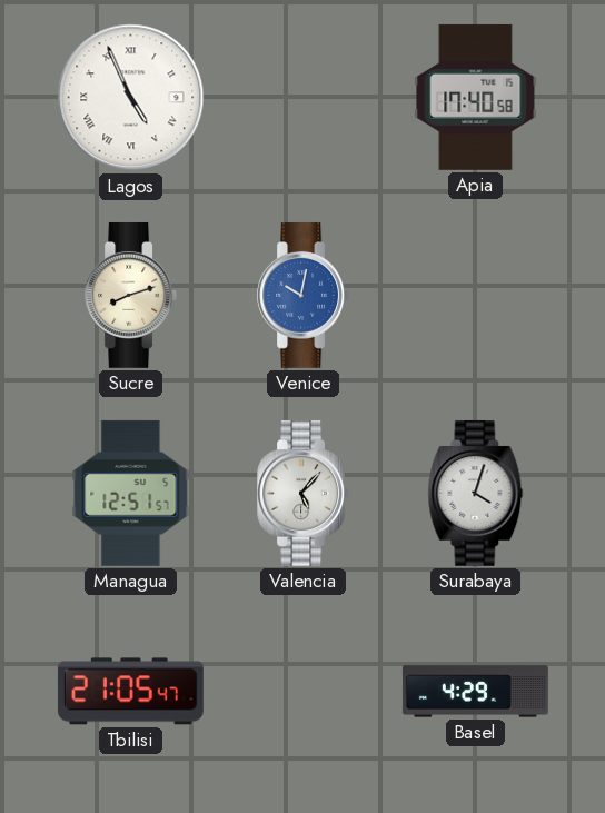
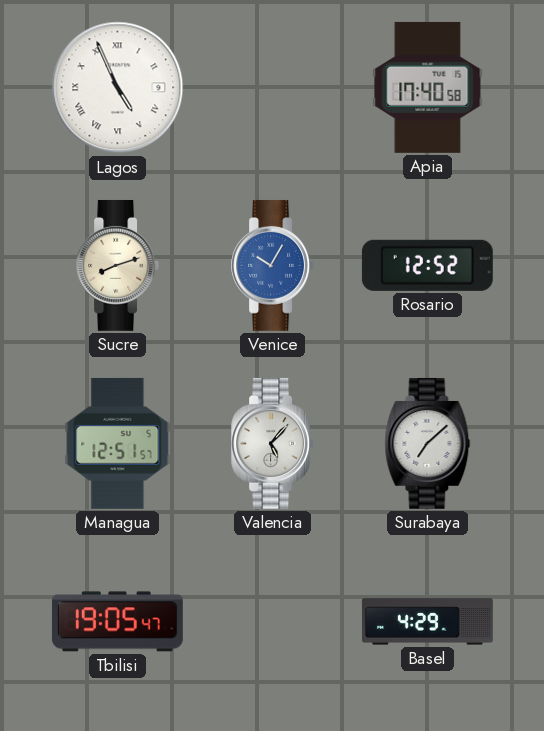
Venice: 10:02 -> 10:05 (273, 265)
Rosario: none -> 12:52 (427, 265)
Surabaya: 4:03 -> 7:08 (428, 443)
Tbilisi: 21:05 -> 19:05 (117, 622)
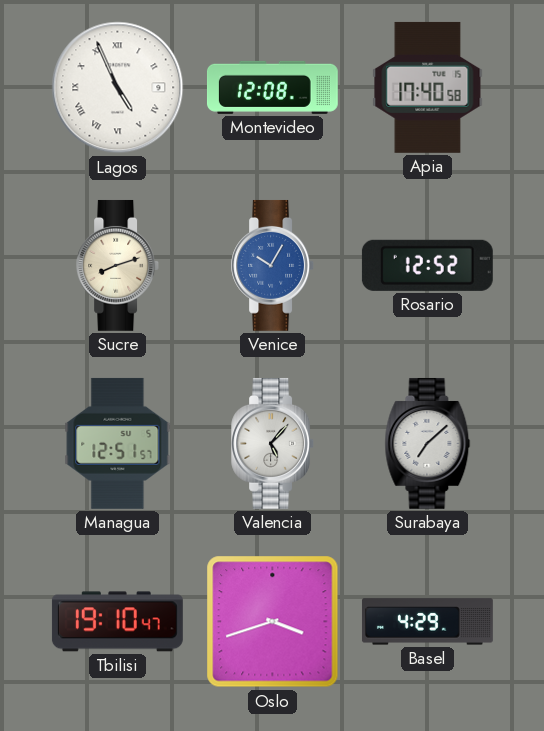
Montevideo: none -> 12:08 (272, 87)
Tbilisi: 19:05 -> 19:10 (117, 622)
Oslo: none -> 3:42 (273, 622)
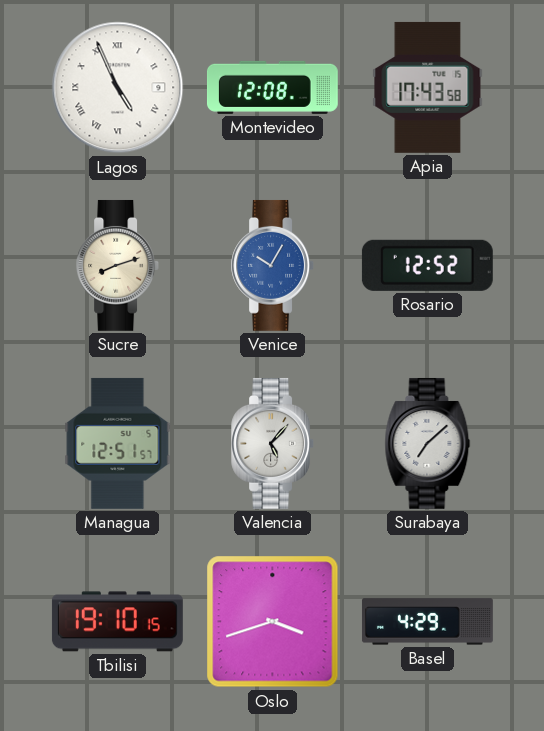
Apia: 17:40 -> 17:43 (428, 87)
Tbilisi: 19:10:47 -> 19:10:15 (117, 622)
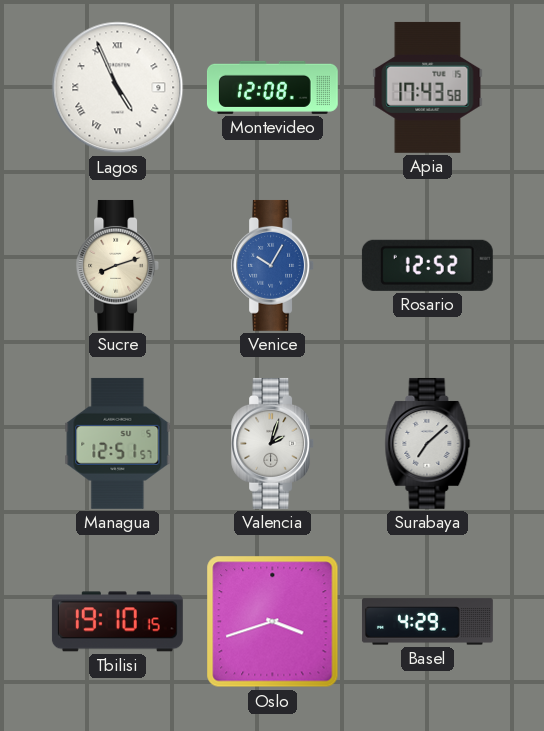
Valencia: 5:07 -> 2:03 (273, 443)
